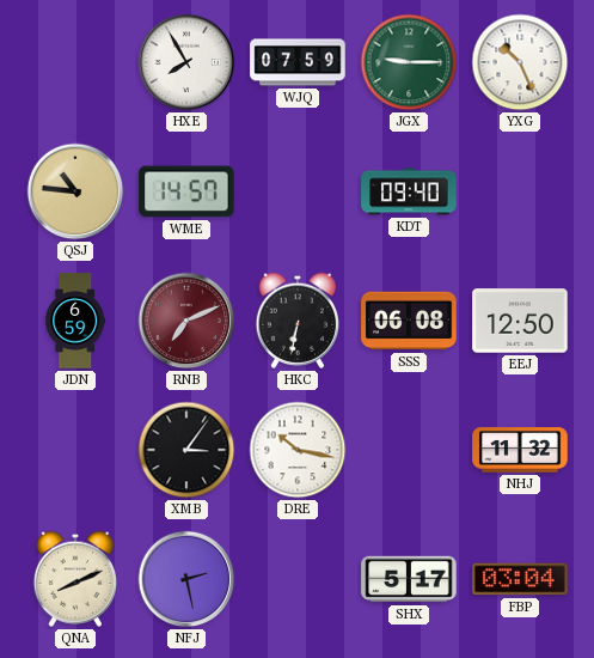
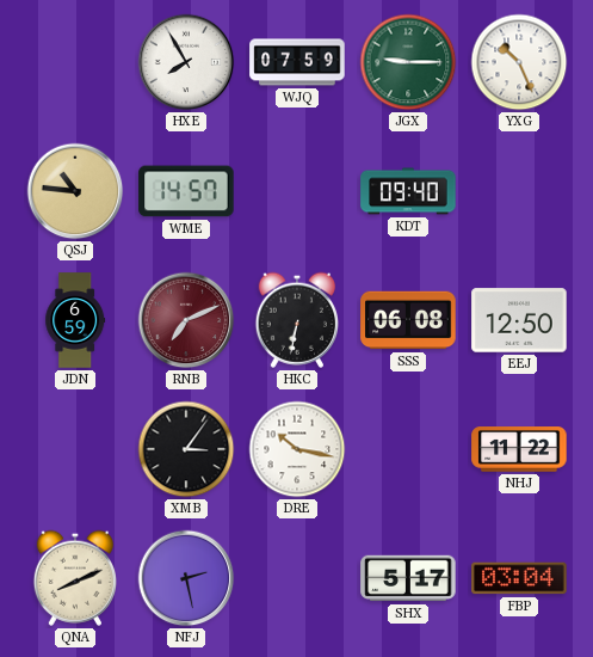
NHJ: 11:32 -> 11:22 (519, 449)
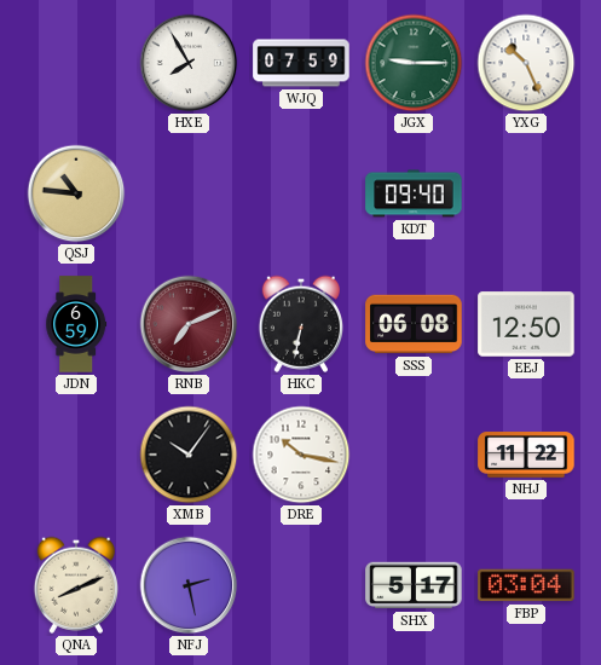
WME: 14:57 -> none (186, 191)
XMB: 3:06 -> 10:06 (189, 455)
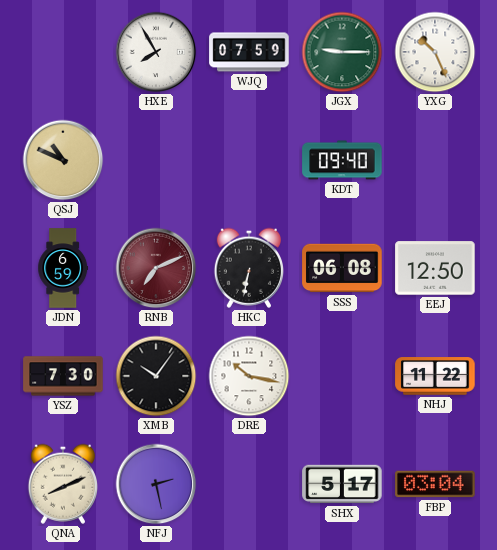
QSJ: 10:46 -> 10:49 (63, 160)
YSZ: none -> 7:30 (63, 376)
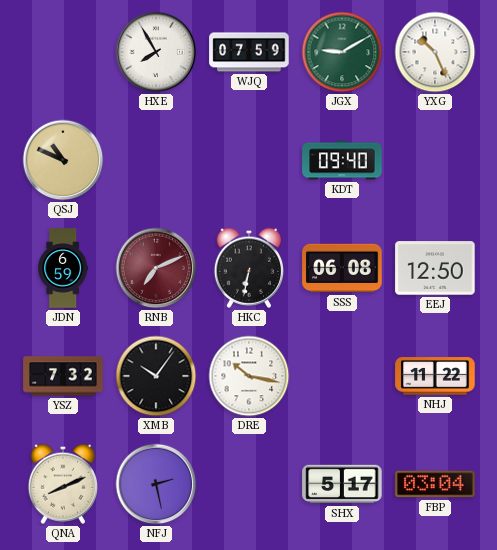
JGX: 9:15 -> 9:10 (342, 52)
YSZ: 7:30 -> 7:32 (63, 376)
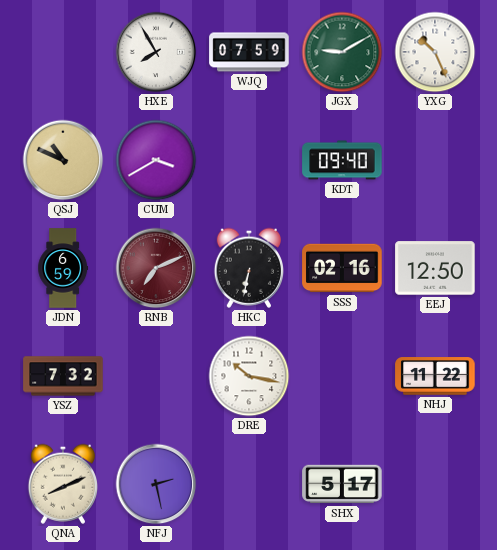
CUM: none -> 3:40 (156, 160)
SSS: 06:08 -> 02:16 (342, 268)
XMB: 10:06 -> none (156, 376)
FBP: 03:04 -> none (435, 484)
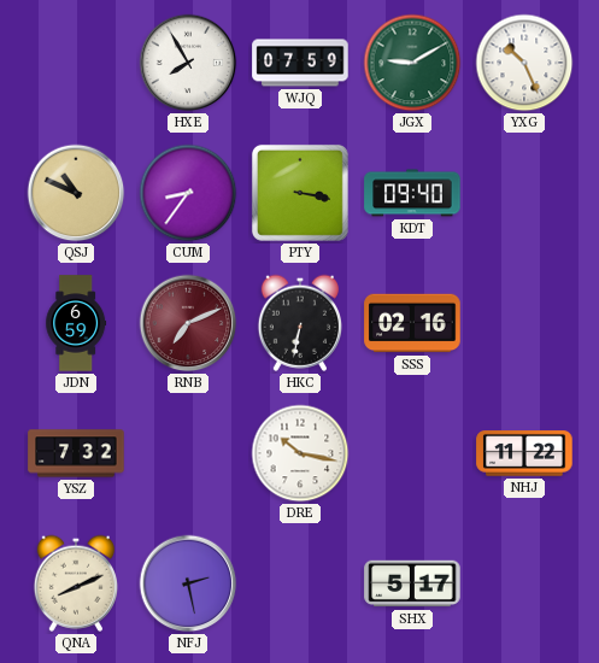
CUM: 3:40 -> 8:36 (188, 193)
PTY: none -> 3:17 (300, 193)
EEJ: 12:50 -> none (435, 268)
